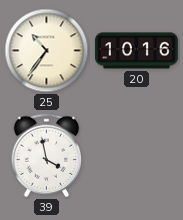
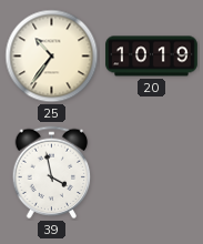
20: 10:16 -> 10:19 (152, 57)
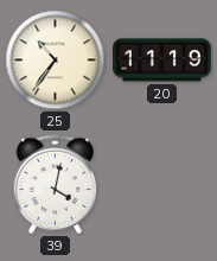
20: 10:19 -> 11:19 (162, 61)
39: 3:58 -> 4:02 (56, 185)
